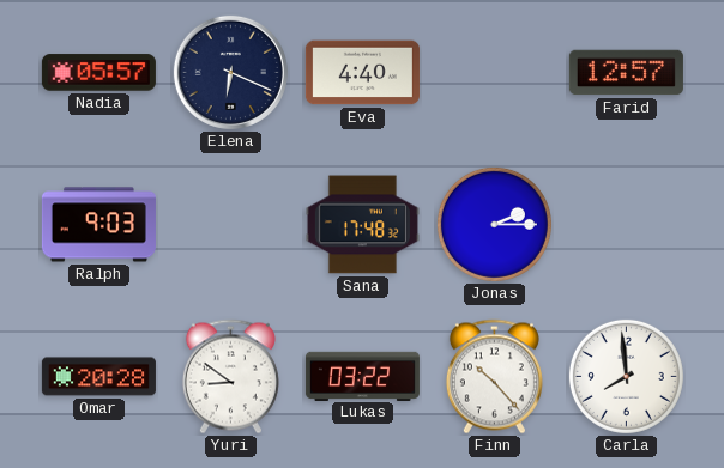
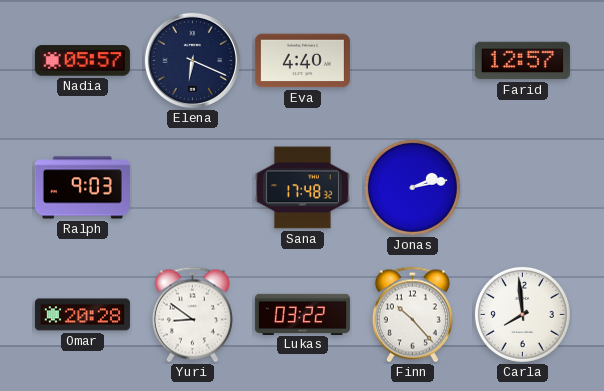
Jonas: 2:15 -> 2:13 (412, 187)
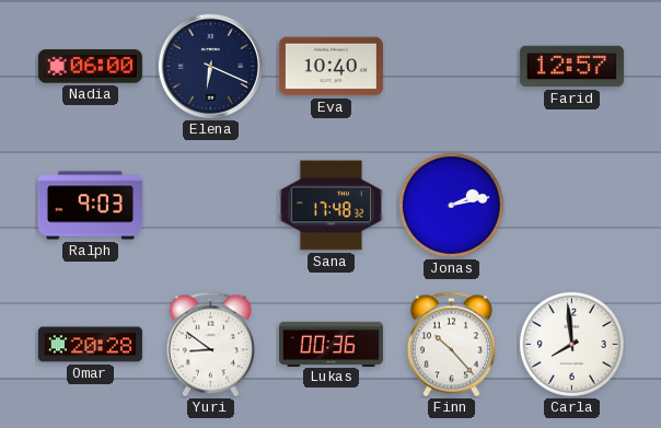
Nadia: 05:57 -> 06:00 (90, 67)
Eva: 4:40 -> 10:40 (330, 67)
Lukas: 03:22 -> 00:36 (330, 344)
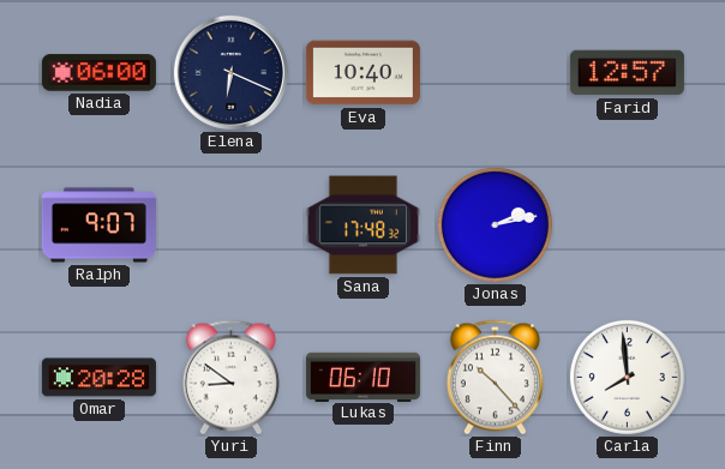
Ralph: 9:03 -> 9:07 (98, 226)
Lukas: 00:36 -> 06:10 (362, 377)
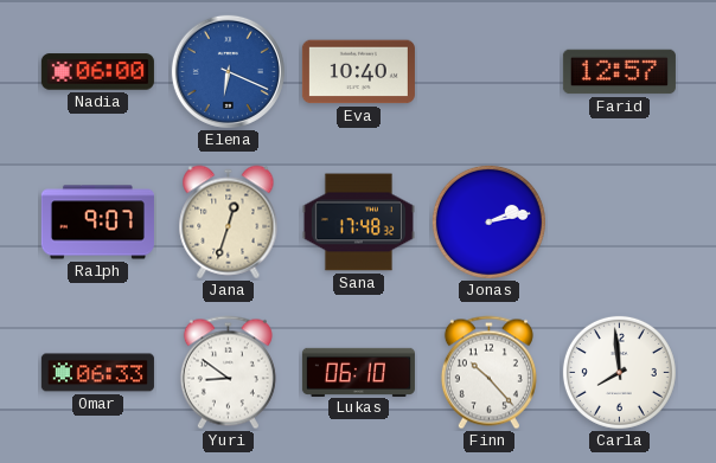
Elena dial: navy -> blue (228, 71)
Jana: none -> 12:33 (229, 223)
Omar: 20:28 -> 06:33 (97, 373)
